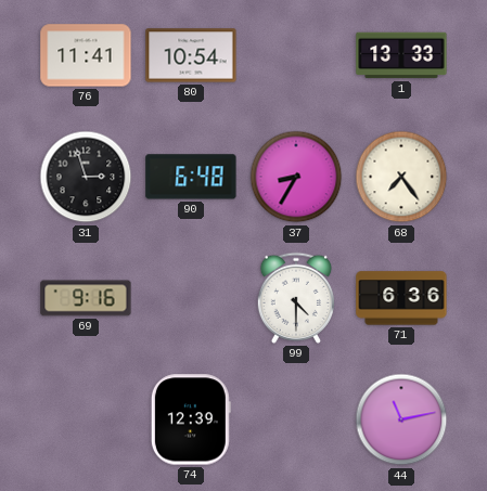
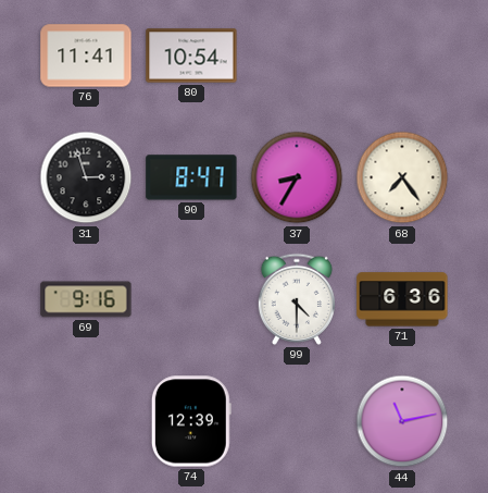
1: 13:33 -> none (401, 55)
90: 6:48 -> 8:47 (191, 177)
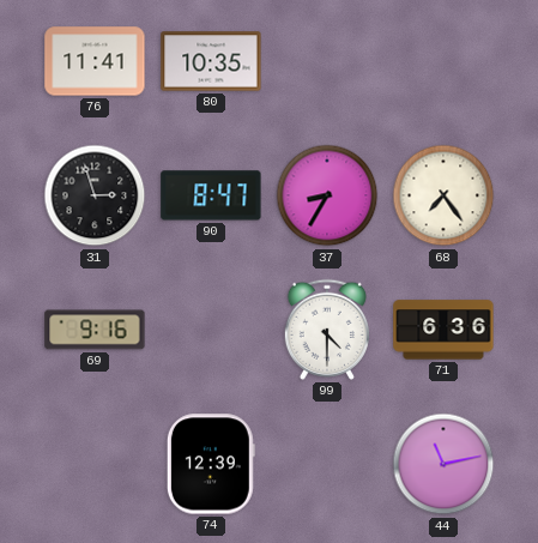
80: 10:54 -> 10:35 (211, 61)
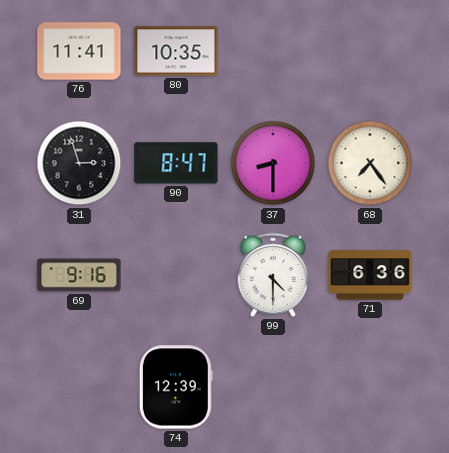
37: 8:35 -> 8:30 (273, 163)
44: 11:13 -> none (443, 464)
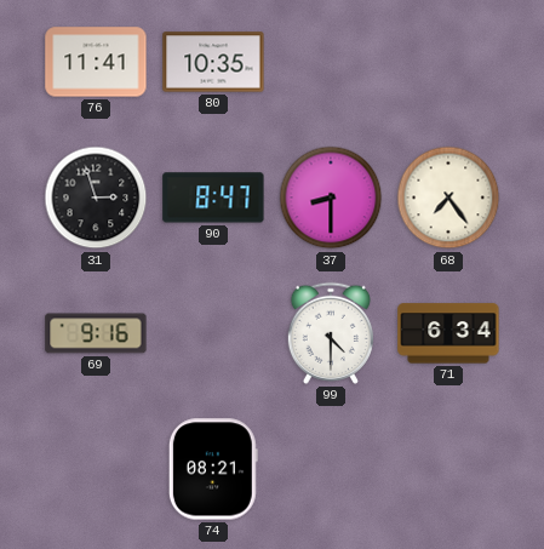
71: 6:36 -> 6:34 (448, 333)
74: 12:39 -> 08:21 (213, 469)
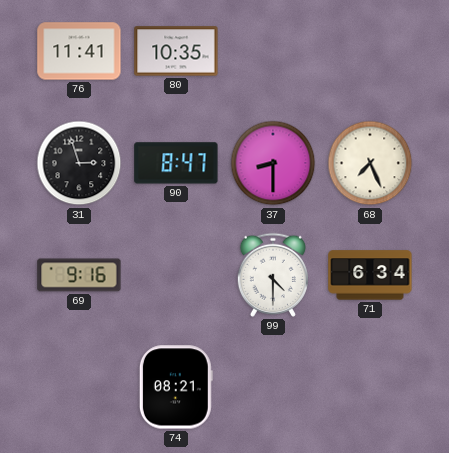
68: 7:24 -> 7:26 (370, 163)
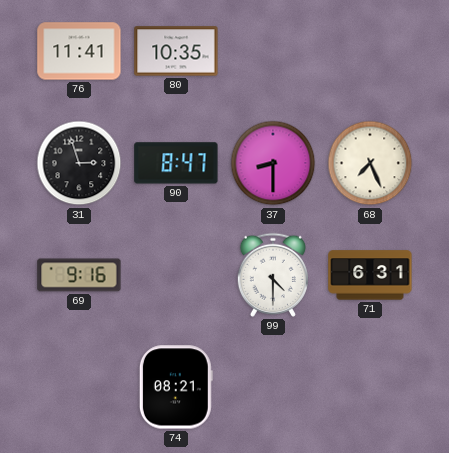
71: 6:34 -> 6:31 (370, 275)
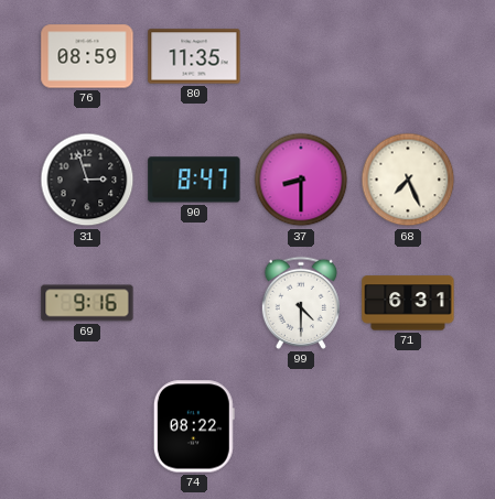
76: 11:41 -> 08:59 (87, 56)
80: 10:35 -> 11:35 (194, 56)
74: 08:21 -> 08:22 (194, 426)
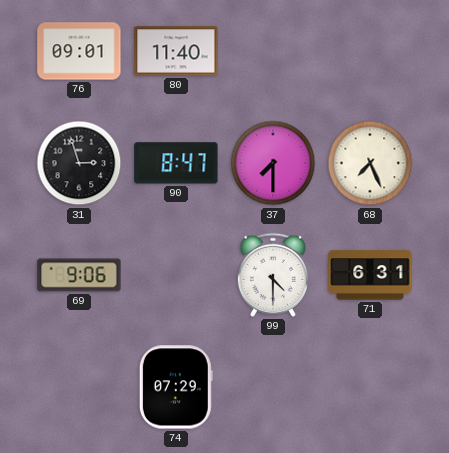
76: 08:59 -> 09:01 (79, 51)
80: 11:35 -> 11:40 (176, 51)
37: 8:30 -> 7:30 (273, 163)
69: 9:16 -> 9:06 (79, 275)
74: 08:22 -> 07:29 (176, 387)
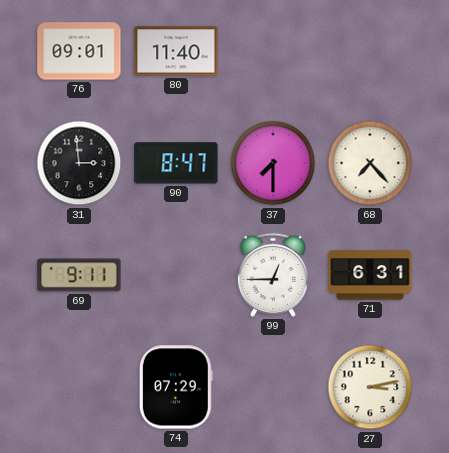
31: 2:57 -> 2:59 (79, 163)
68: 7:26 -> 7:23 (370, 163)
69: 9:06 -> 9:11 (79, 275)
99: 4:30 -> 12:45 (273, 275)
27: none -> 3:13 (370, 387)
